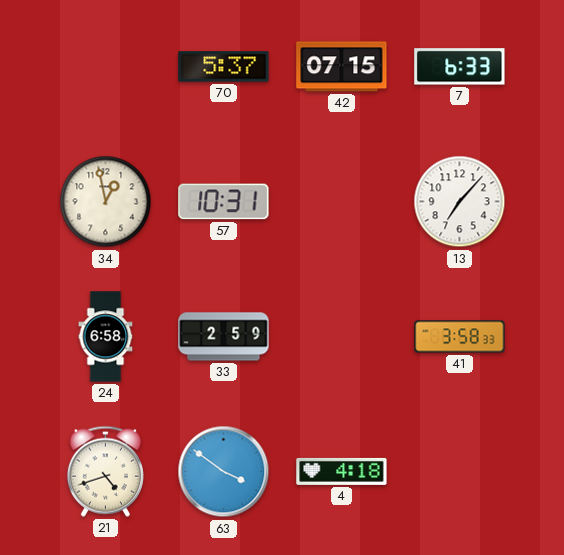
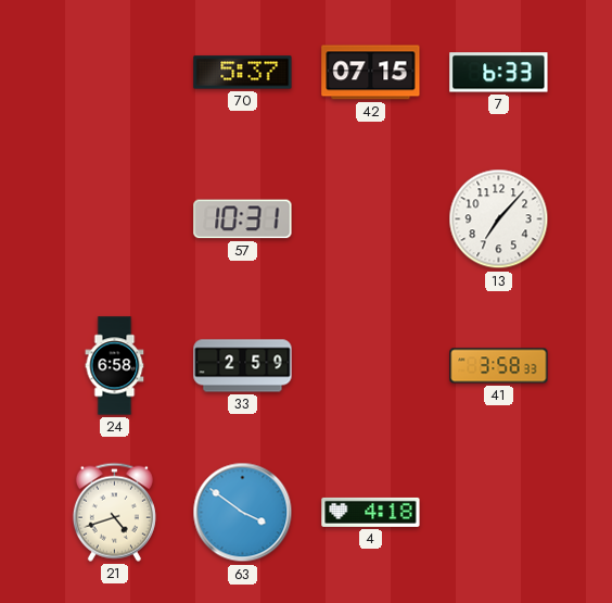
34: 12:58 -> none (106, 202)
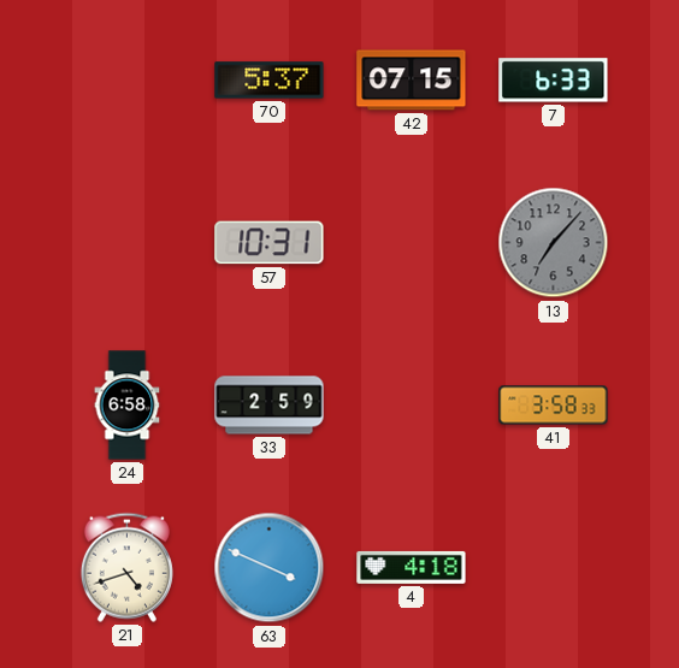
13 dial: white -> grey (554, 243)
63: 3:51 -> 3:49 (270, 568)
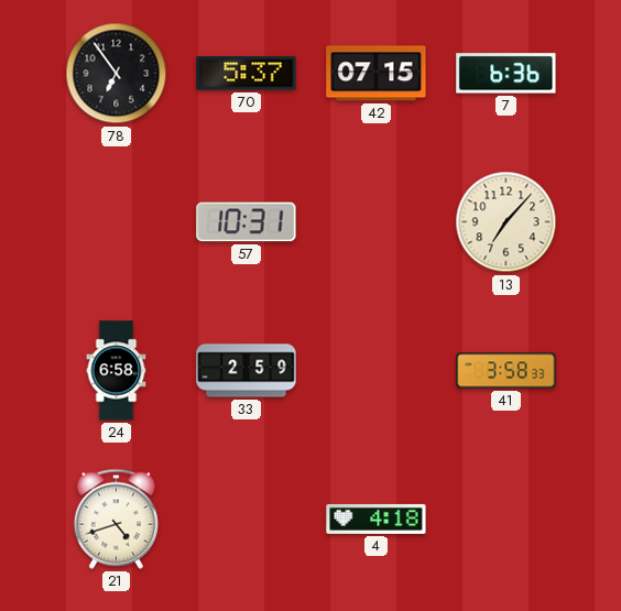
78: none -> 6:54 (117, 74)
7: 6:33 -> 6:36 (506, 74)
13 dial: grey -> cream (506, 222)
63: 3:49 -> none (270, 568)
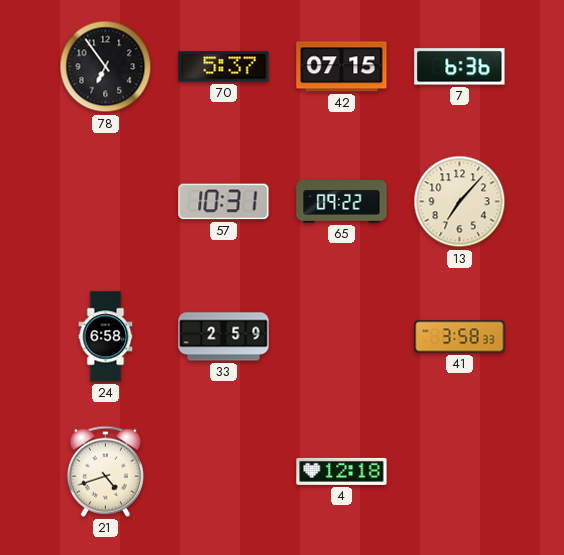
65: none -> 09:22 (342, 202)
4: 4:18 -> 12:18 (342, 471)
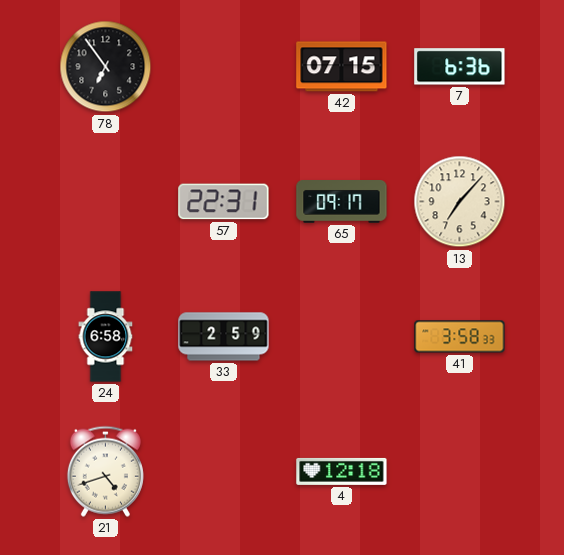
70: 5:37 -> none (224, 67)
57: 10:31 -> 22:31 (224, 202)
65: 09:22 -> 09:17 (342, 202)
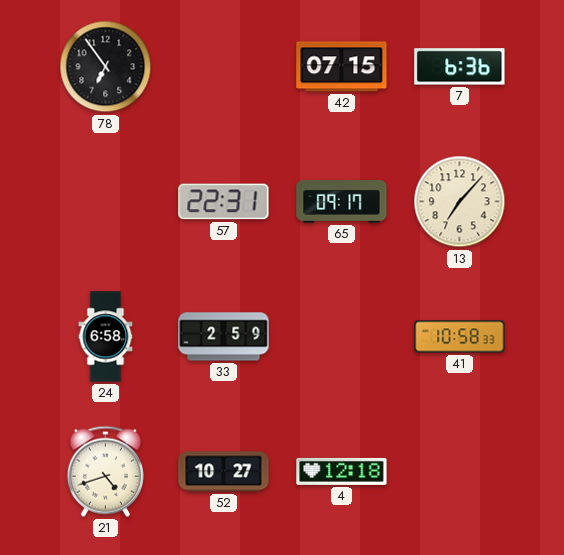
41: 3:58 -> 10:58 (460, 337)
52: none -> 10:27 (224, 472)
